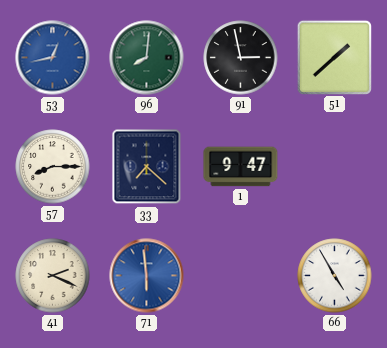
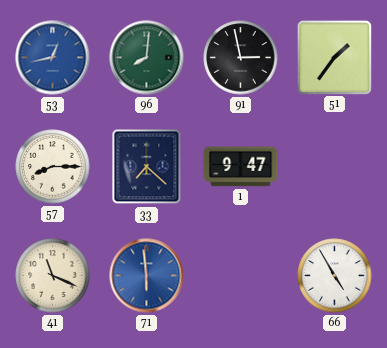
51: 1:38 -> 1:36 (334, 57)
41: 2:19 -> 11:19 (53, 276)
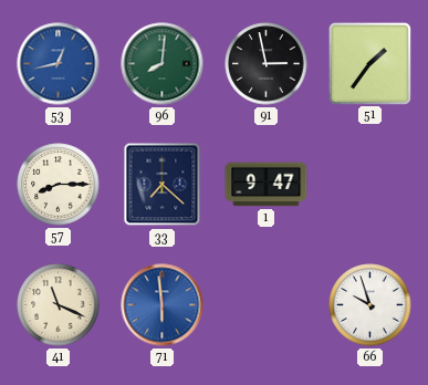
66: 4:55 -> 9:57 (370, 305)
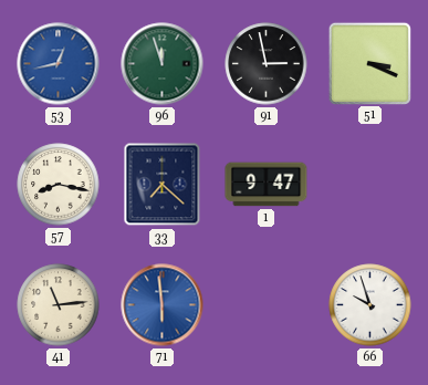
96: 8:01 -> 11:57 (163, 64)
51: 1:36 -> 3:19 (369, 63)
57: 8:15 -> 8:17 (59, 185)
41: 11:19 -> 11:14 (59, 305)
